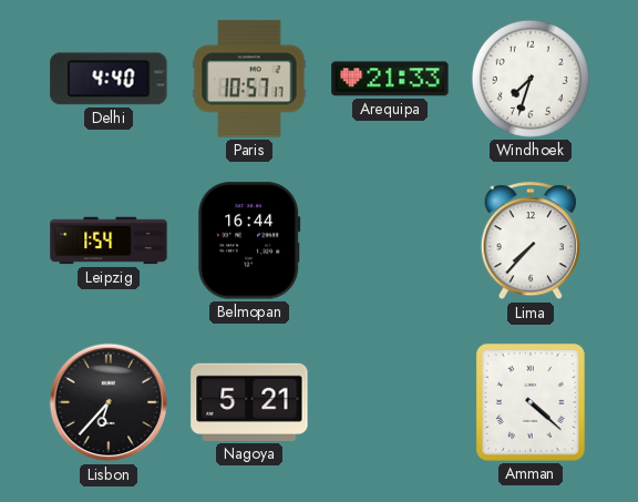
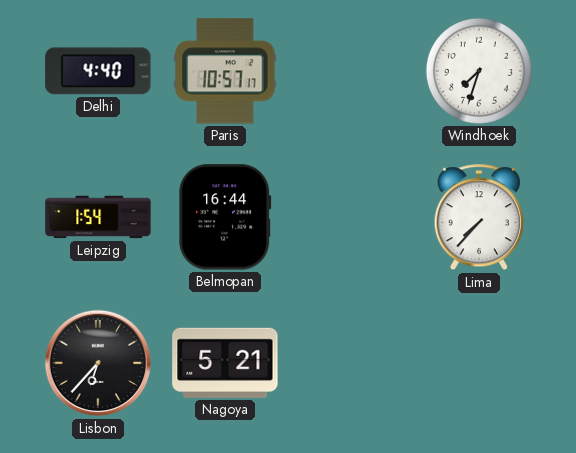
Arequipa: 21:33 -> none (390, 79)
Amman: 4:22 -> none (531, 402)
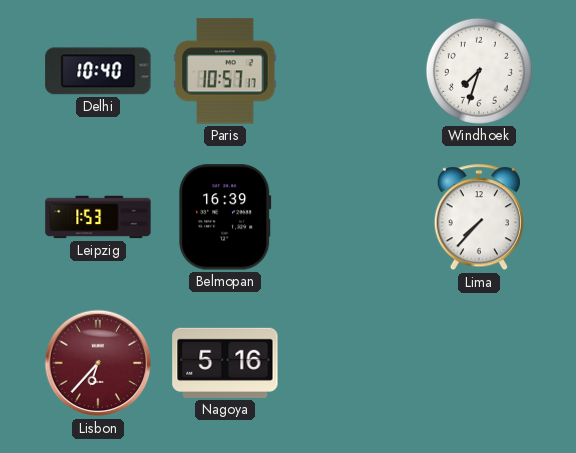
Delhi: 4:40 -> 10:40 (98, 71)
Leipzig: 1:54 -> 1:53 (98, 217)
Belmopan: 16:44 -> 16:39 (225, 217)
Lisbon dial: black -> burgundy (98, 363)
Nagoya: 5:21 -> 5:16 (225, 363)
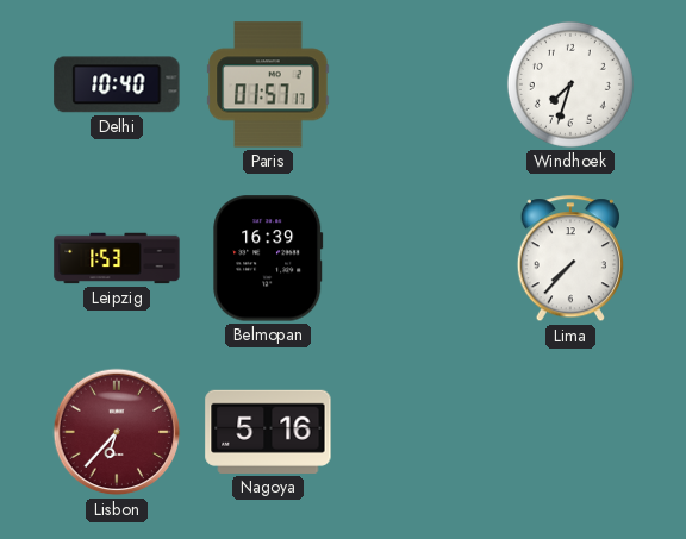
Paris: 10:57 -> 01:57 (268, 84)
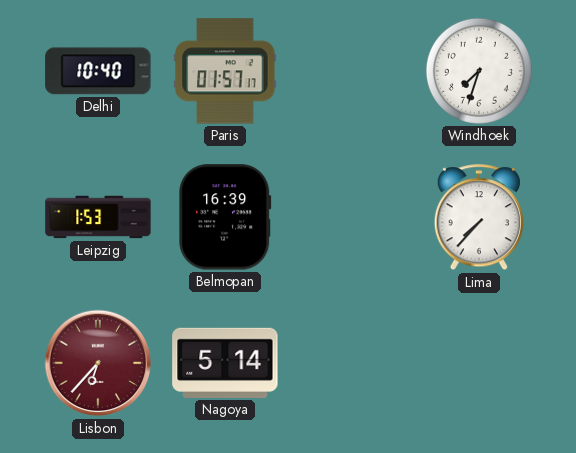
Nagoya: 5:16 -> 5:14 (225, 363)
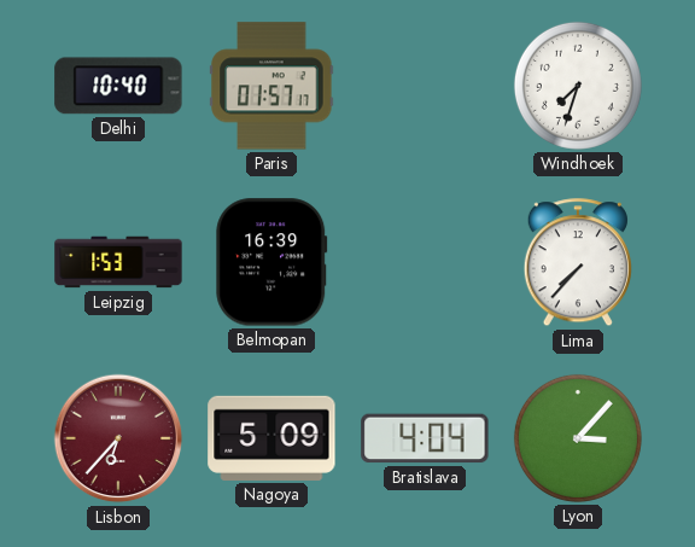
Nagoya: 5:14 -> 5:09 (271, 438)
Bratislava: none -> 4:04 (425, 438)
Lyon: none -> 3:07 (578, 438)
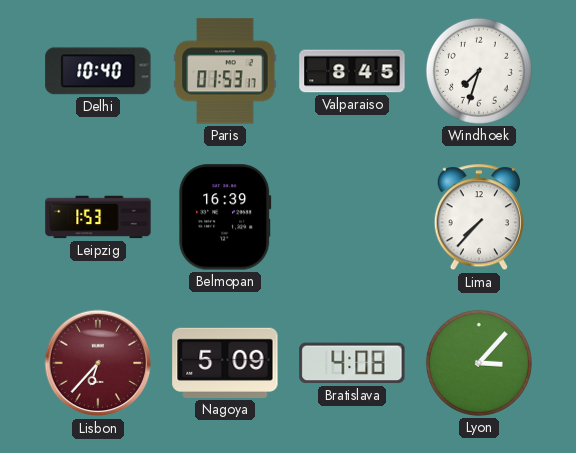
Paris: 01:57 -> 01:53 (225, 71)
Valparaiso: none -> 8:45 (352, 71)
Bratislava: 4:04 -> 4:08 (352, 363)
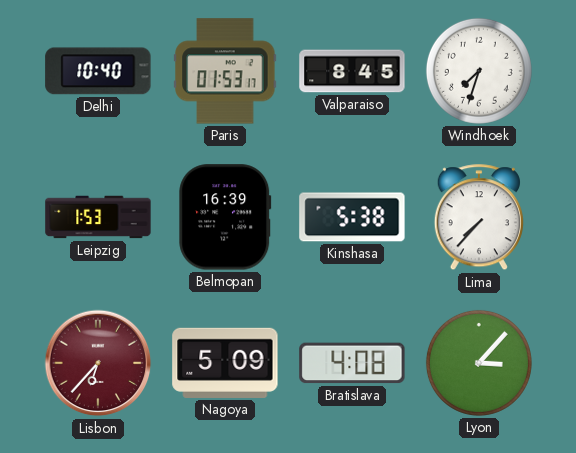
Kinshasa: none -> 5:38 (352, 217)
